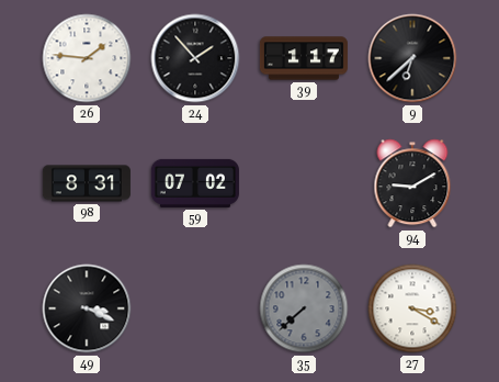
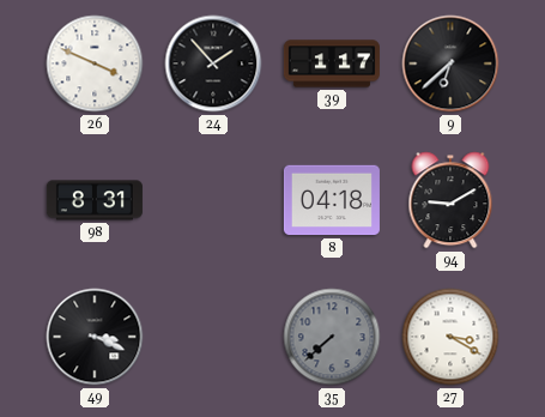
26: 1:46 -> 3:49 (95, 64)
59: 07:02 -> none (195, 183)
8: none -> 04:18 (332, 200)
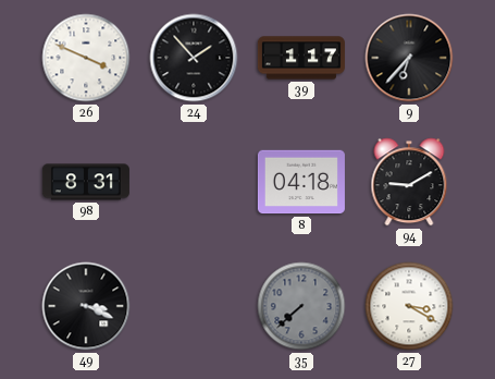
9: 6:38 -> 6:37 (409, 58)
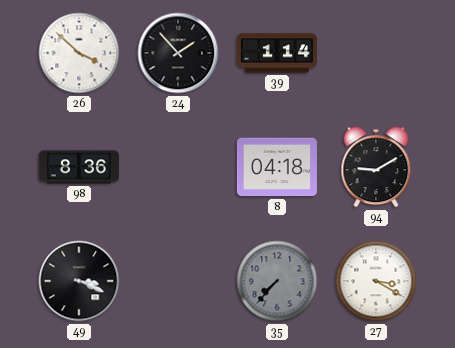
26: 3:49 -> 3:52 (79, 53)
39: 1:17 -> 1:14 (277, 53)
9: 6:37 -> none (409, 58)
98: 8:31 -> 8:36 (79, 167)
35: 7:38 -> 7:37 (277, 281)
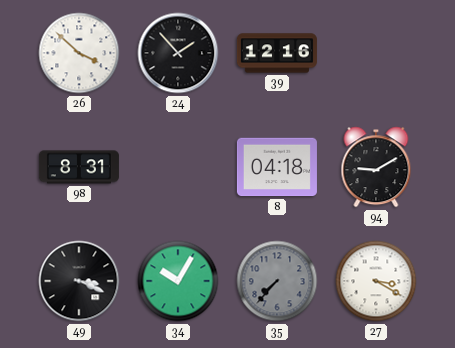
39: 1:14 -> 12:16 (277, 53)
98: 8:36 -> 8:31 (79, 167)
34: none -> 10:05 (178, 281)
